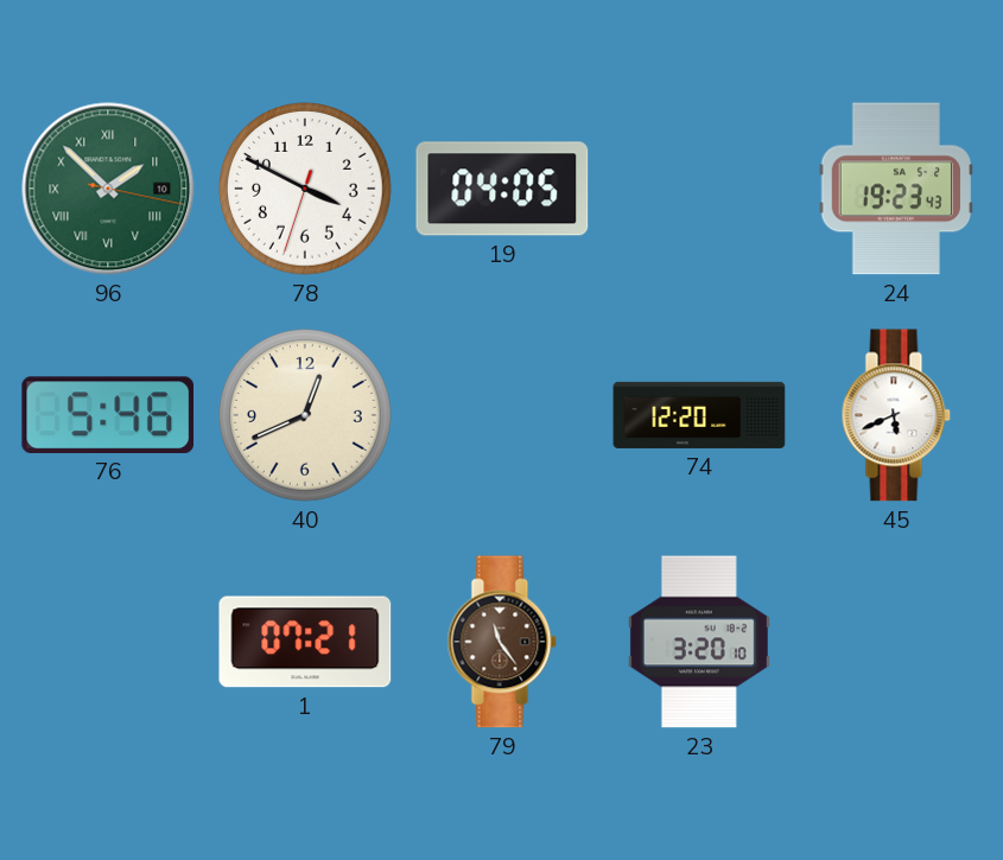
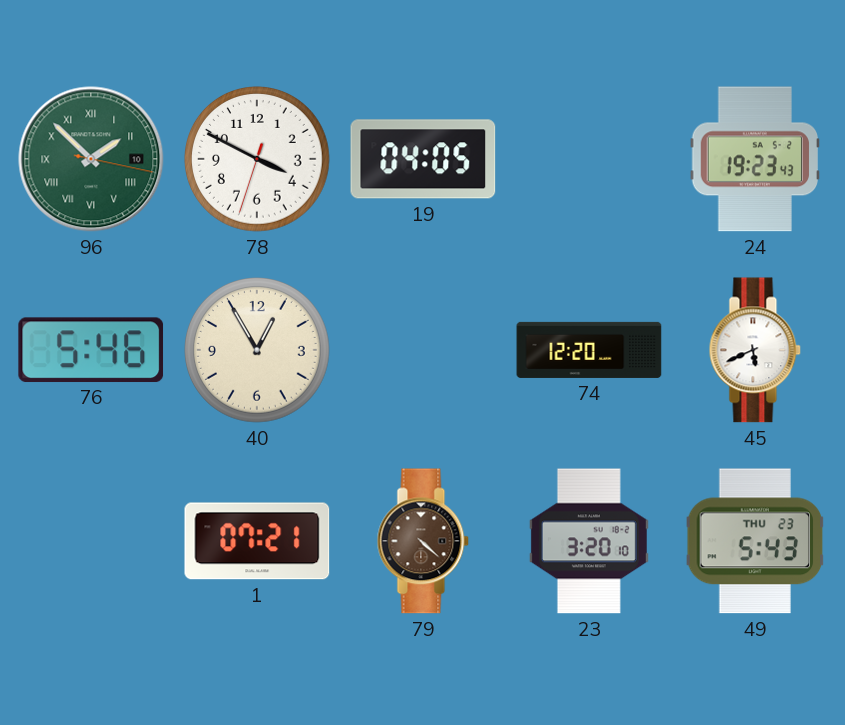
40: 12:41 -> 12:55 (258, 351)
79: 11:24 -> 4:22 (423, 541)
49: none -> 5:43 (755, 541)
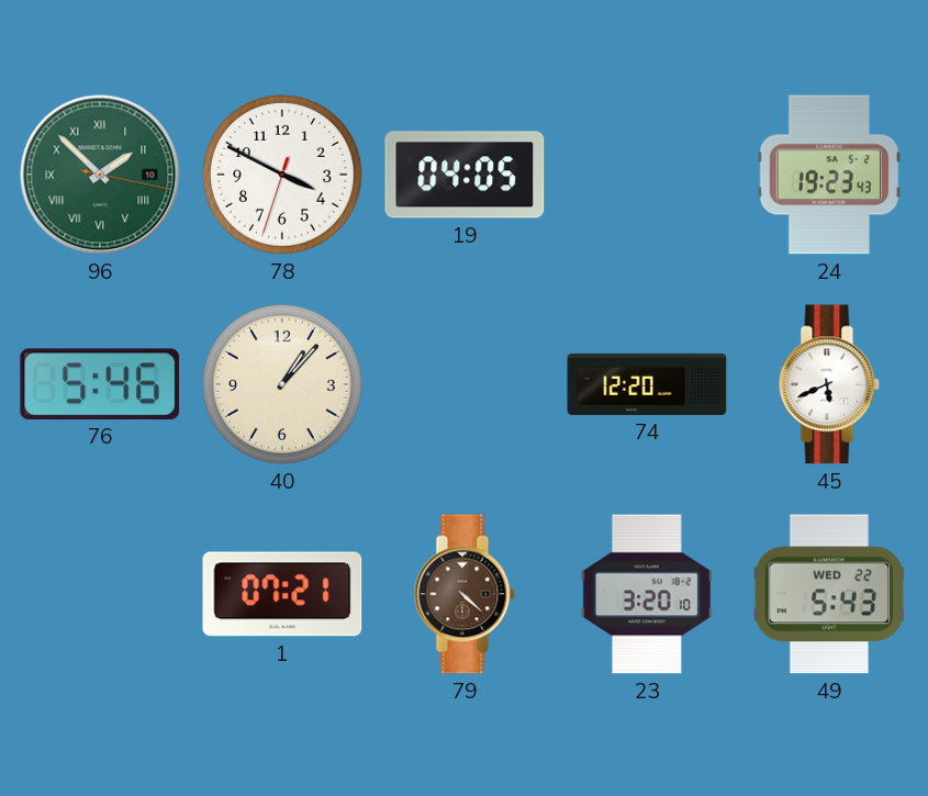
40: 12:55 -> 1:07 (283, 385)
49 date: THU 23 -> WED 22 (829, 594)
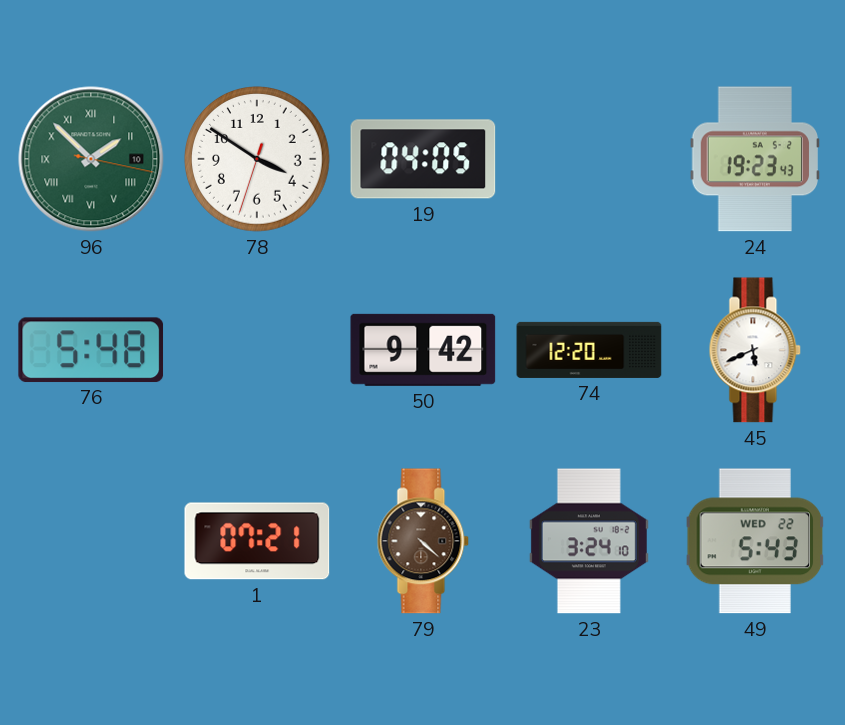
78: 3:49 -> 3:50 (258, 160)
76: 5:46 -> 5:48 (91, 350)
40: 1:07 -> none (283, 385)
50: none -> 9:42 (423, 350)
23: 3:20 -> 3:24 (589, 541)
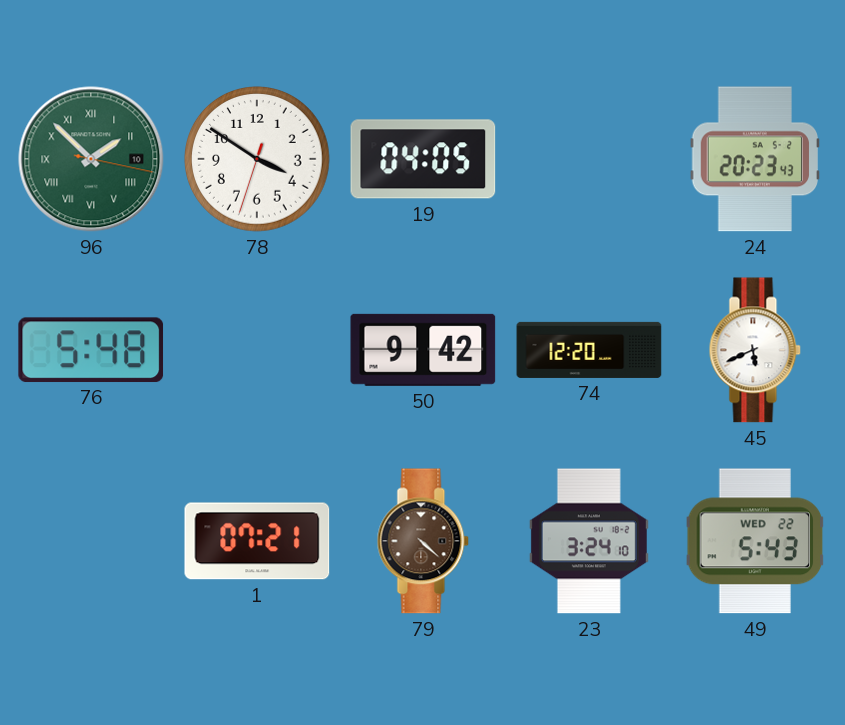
24: 19:23 -> 20:23 (754, 159)
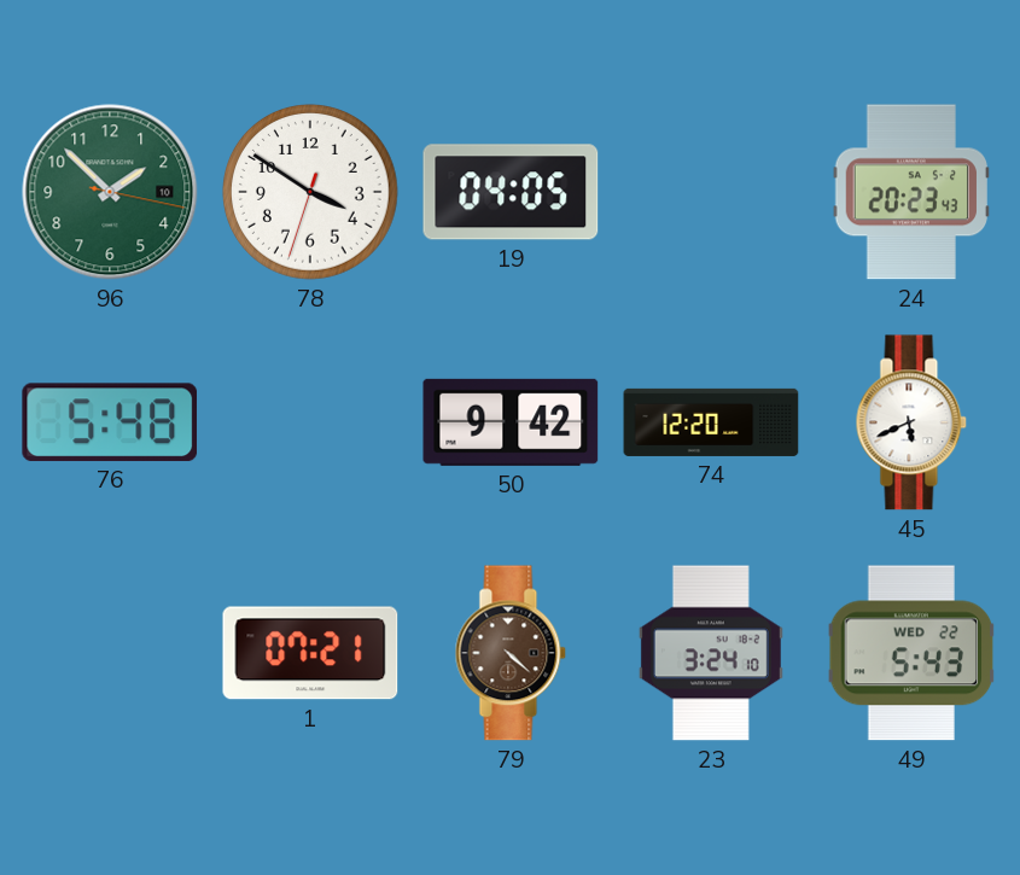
96 numerals: Roman -> Arabic (110, 192)
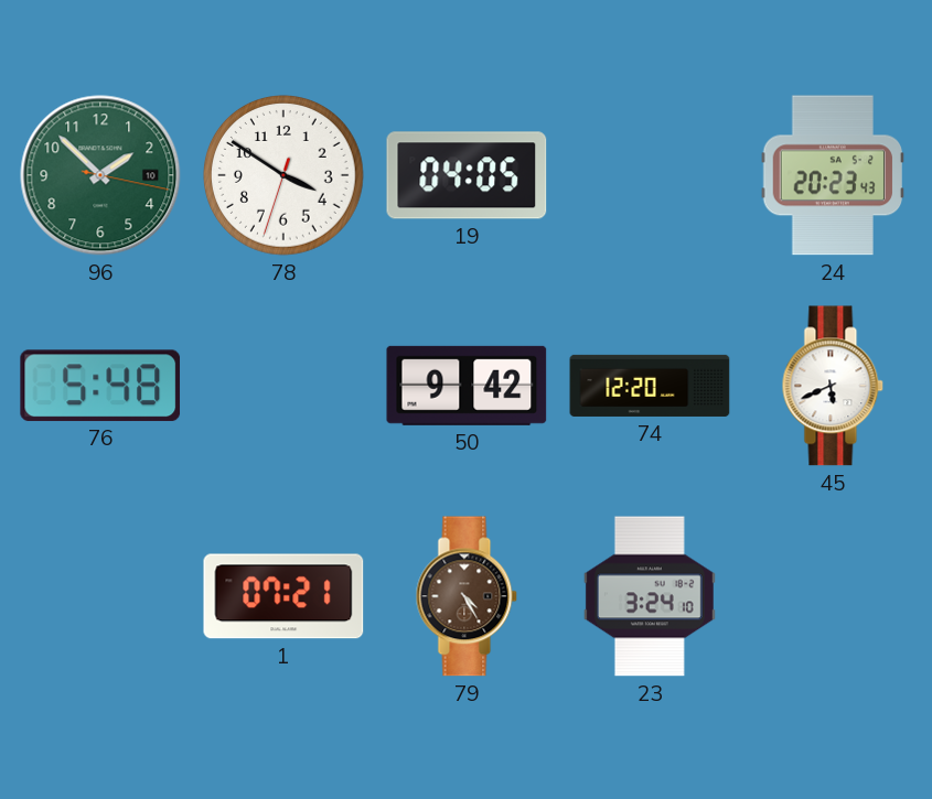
79: 4:22 -> 4:25 (467, 596)
49: 5:43 -> none (911, 653)
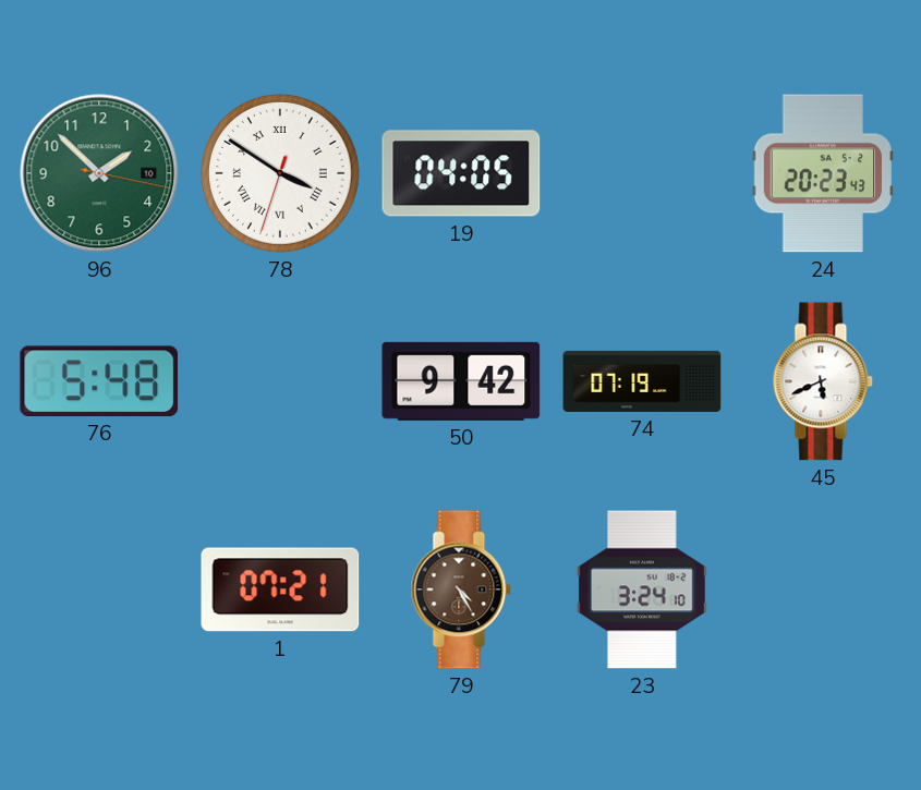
78 numerals: Arabic -> Roman (281, 174)
74: 12:20 -> 07:19 (642, 381)
